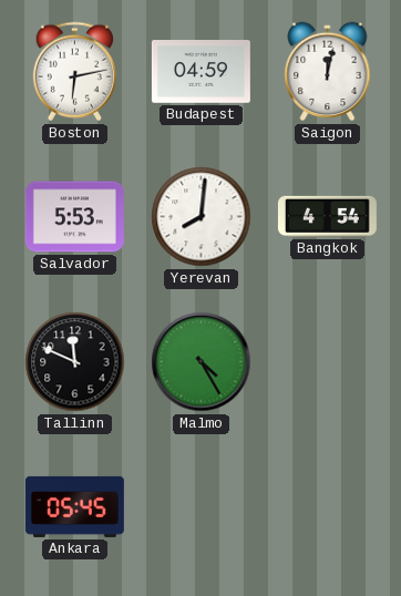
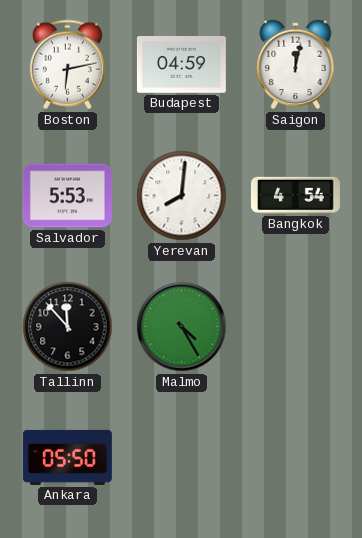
Tallinn: 11:49 -> 11:53 (68, 327)
Ankara: 05:45 -> 05:50 (67, 457)
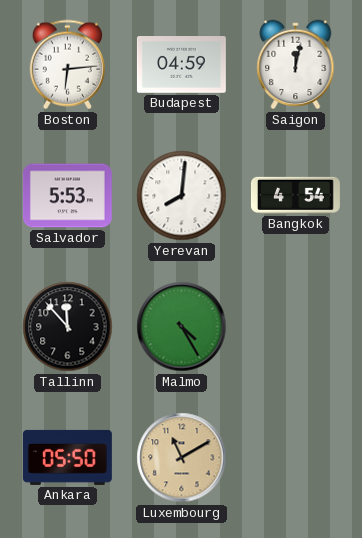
Boston: 6:13 -> 6:14 (67, 65)
Luxembourg: none -> 11:10 (182, 458)
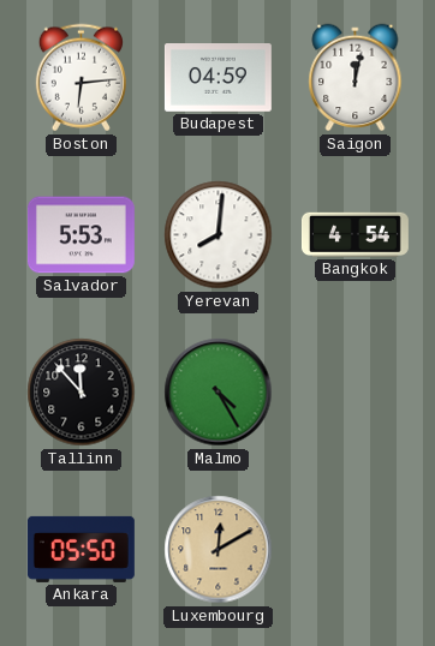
Luxembourg: 11:10 -> 12:10 (219, 550)
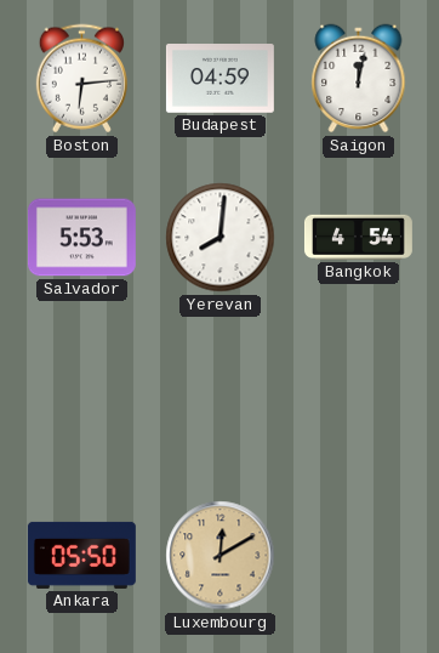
Tallinn: 11:53 -> none (82, 393)
Malmo: 4:25 -> none (219, 393)
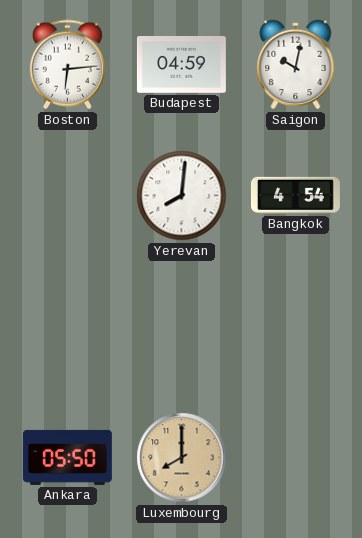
Saigon: 12:02 -> 10:02 (296, 65)
Salvador: 5:53 -> none (81, 238)
Luxembourg: 12:10 -> 8:00 (182, 458)
